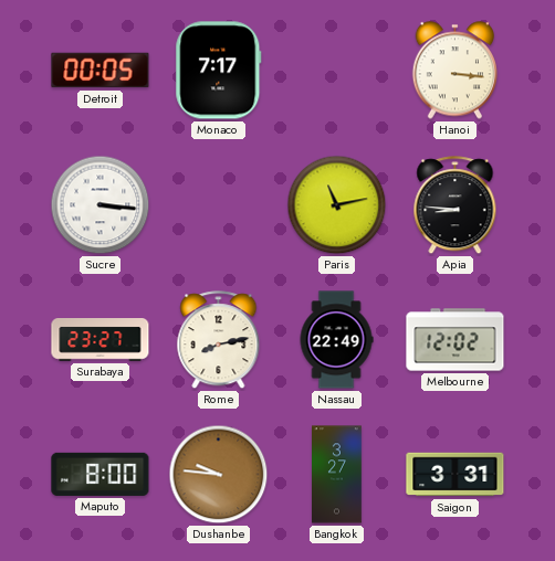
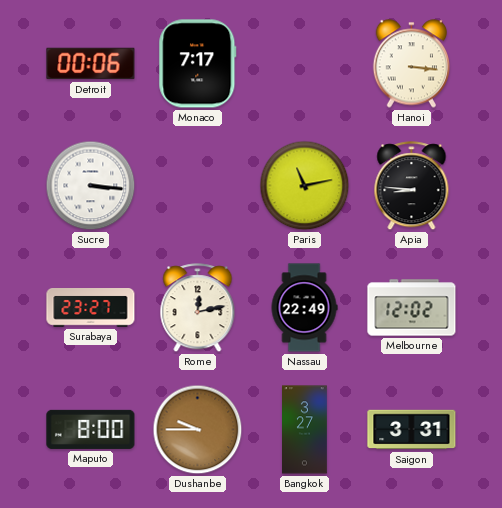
Detroit: 00:05 -> 00:06 (91, 64)
Rome: 8:13 -> 12:13 (198, 308)
Dushanbe: 9:46 -> 9:45 (198, 430)
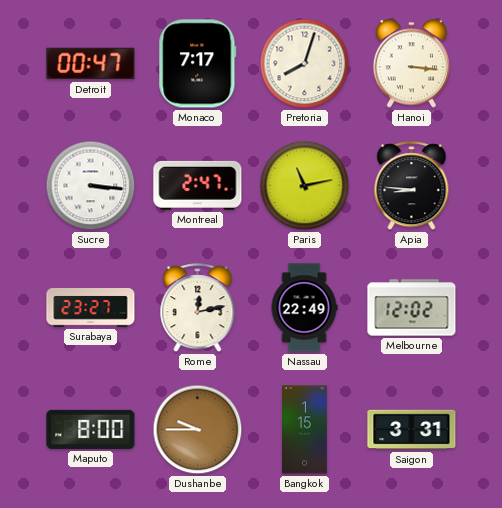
Detroit: 00:06 -> 00:47 (91, 64)
Pretoria: none -> 8:03 (305, 64)
Montreal: none -> 2:47 (198, 185)
Bangkok: 3:27 -> 1:15 (305, 430)
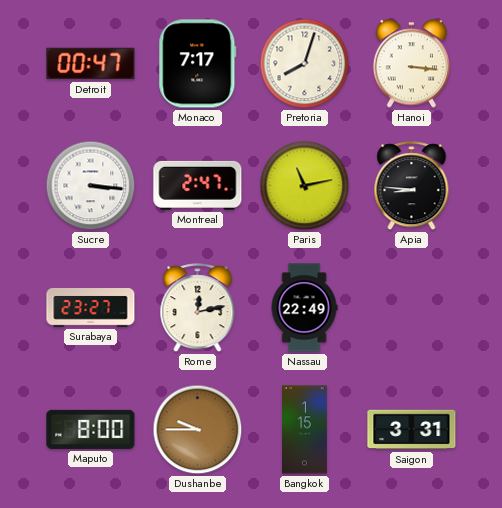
Melbourne: 12:02 -> none (412, 308)
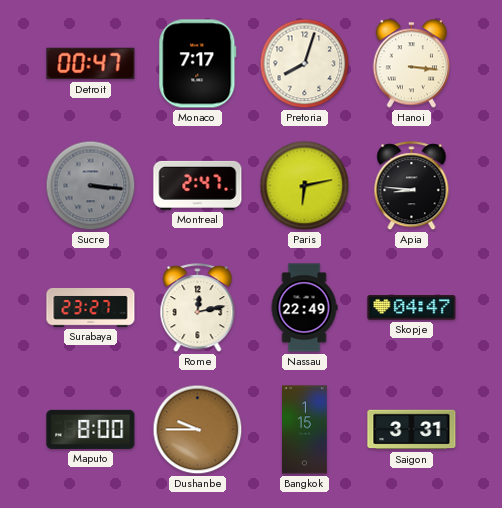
Sucre dial: white -> grey (91, 186)
Paris: 11:13 -> 6:13 (305, 186)
Skopje: none -> 04:47 (412, 308)
